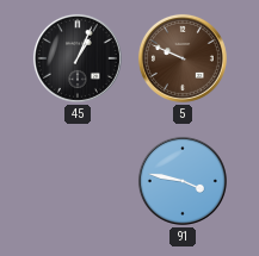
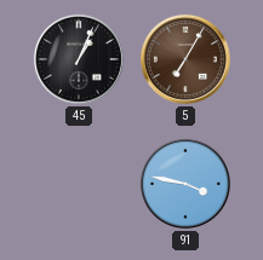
5: 9:49 -> 7:05 (185, 59)
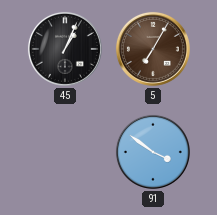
91: 3:47 -> 3:51 (153, 152)
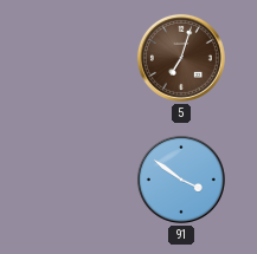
45: 1:04 -> none (65, 49)
5: 7:05 -> 7:03 (181, 58)
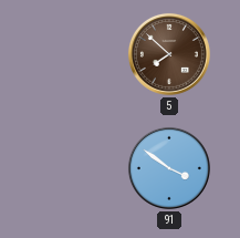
5: 7:03 -> 7:52 (169, 54)
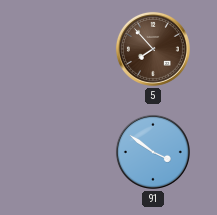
5: 7:52 -> 7:53 (153, 49)
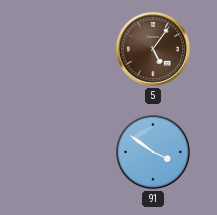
5: 7:53 -> 5:06 (153, 49)
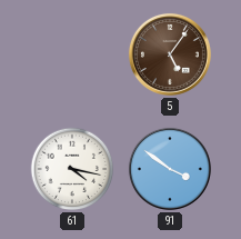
61: none -> 4:17 (72, 169)
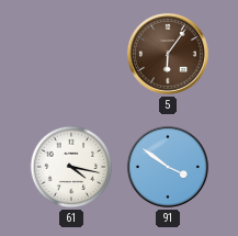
5: 5:06 -> 6:06 (168, 54)
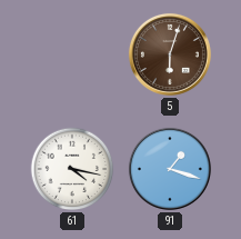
5: 6:06 -> 6:03 (170, 54)
91: 3:51 -> 1:18 (170, 169)
